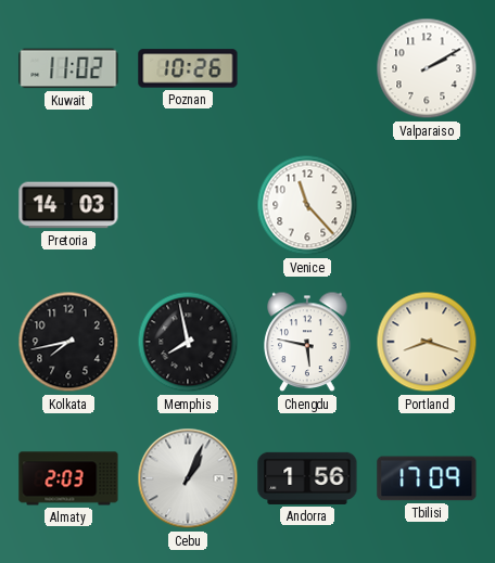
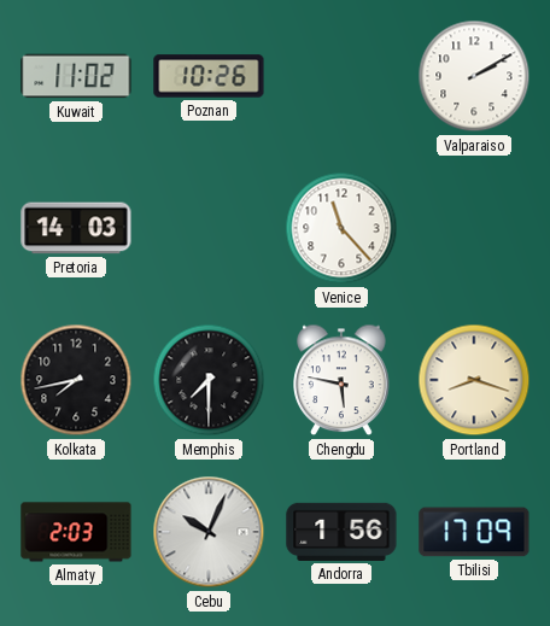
Memphis: 7:58 -> 7:30 (209, 380)
Cebu: 1:04 -> 10:04 (209, 532)
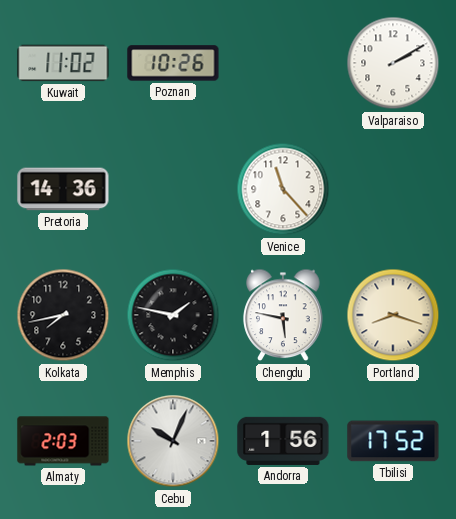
Pretoria: 14:03 -> 14:36 (63, 189)
Memphis: 7:30 -> 1:47 (173, 315)
Tbilisi: 17:09 -> 17:52 (393, 441)
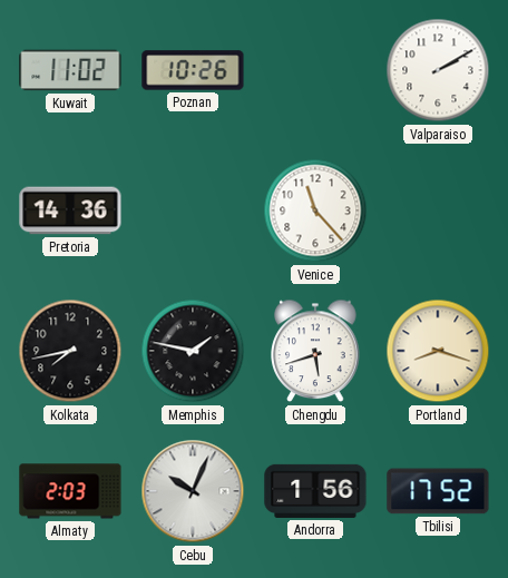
Chengdu: 5:47 -> 5:42 (315, 351)
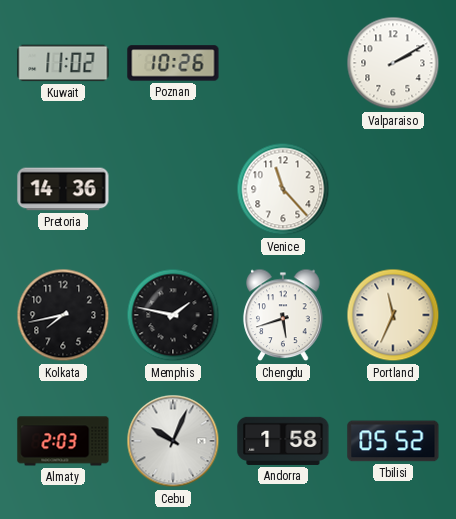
Portland: 8:18 -> 11:34 (393, 315)
Andorra: 1:56 -> 1:58 (283, 441)
Tbilisi: 17:52 -> 05:52 (393, 441)
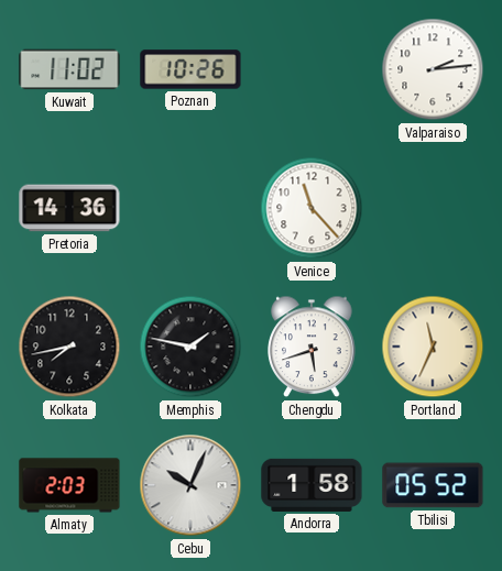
Valparaiso: 2:10 -> 2:14 (433, 69)
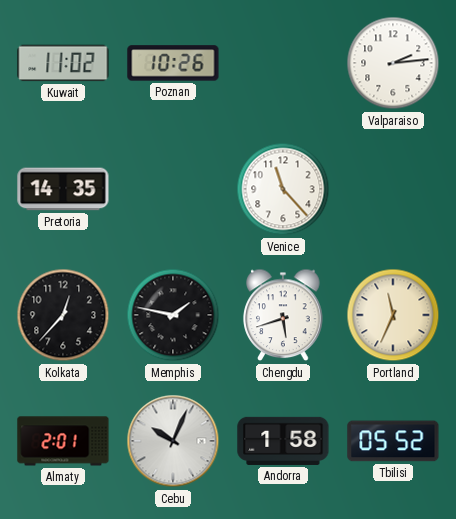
Pretoria: 14:36 -> 14:35 (63, 189)
Kolkata: 7:43 -> 12:37 (63, 315)
Almaty: 2:03 -> 2:01 (63, 441)
